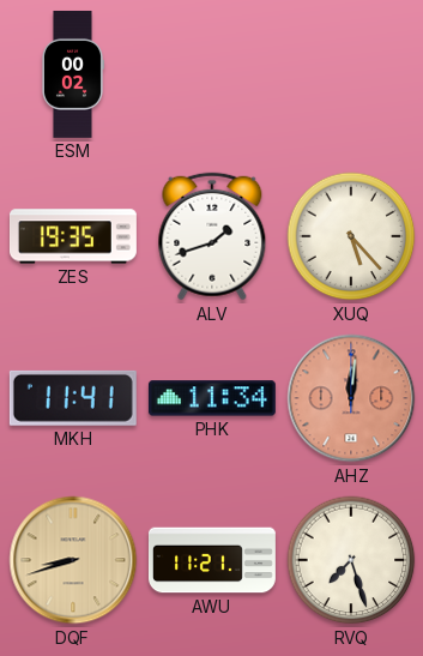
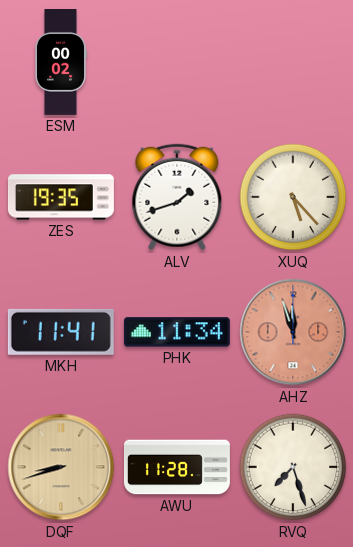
AHZ: 12:01 -> 11:57 (293, 332)
AWU: 11:21 -> 11:28 (177, 467)
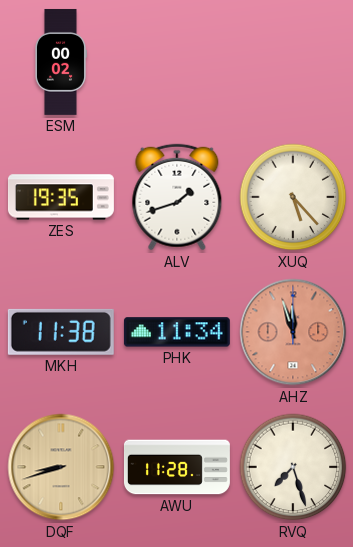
MKH: 11:41 -> 11:38 (61, 332)
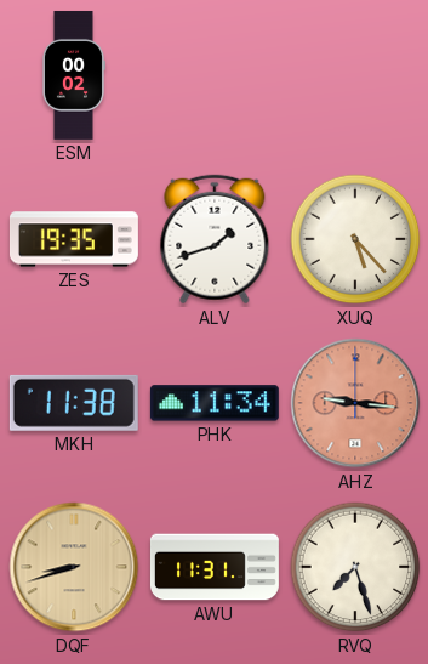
AHZ: 11:57 -> 9:16 (355, 403)
AWU: 11:28 -> 11:31 (215, 567)
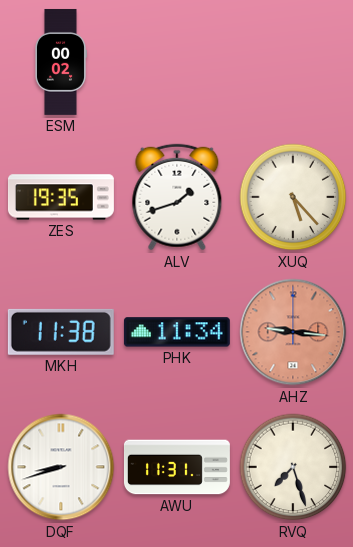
DQF dial: champagne -> white (61, 467)
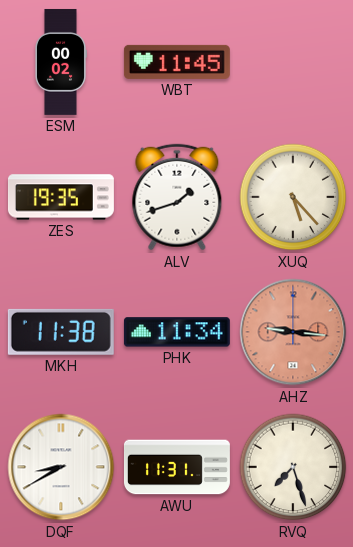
WBT: none -> 11:45 (177, 62)
DQF: 8:42 -> 8:40 (61, 467)
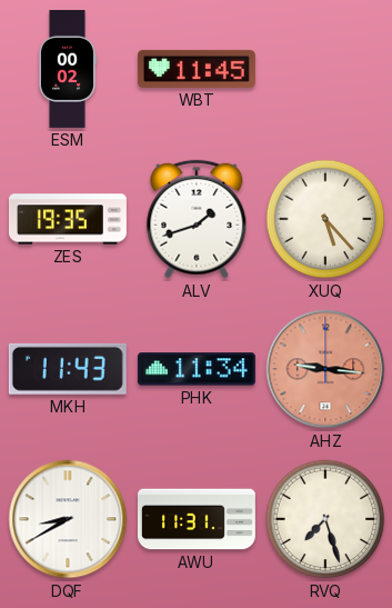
MKH: 11:38 -> 11:43 (68, 369)
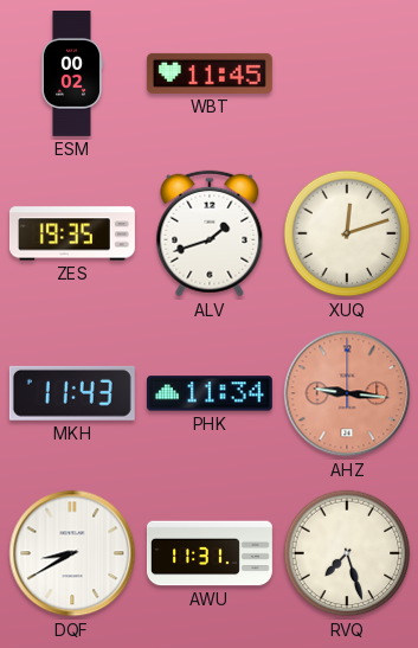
XUQ: 5:23 -> 12:12 (347, 233)
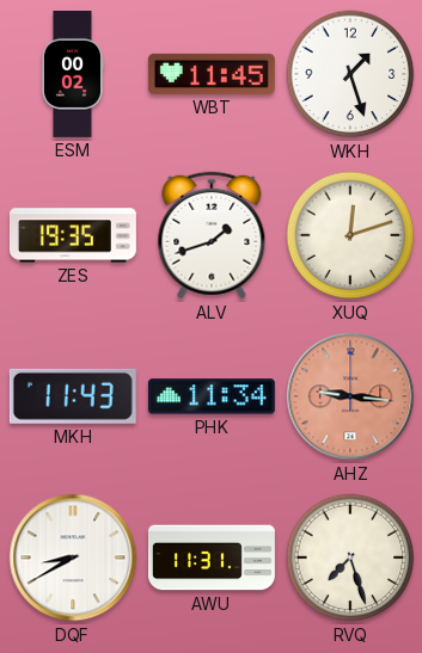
WKH: none -> 1:27 (350, 74)
